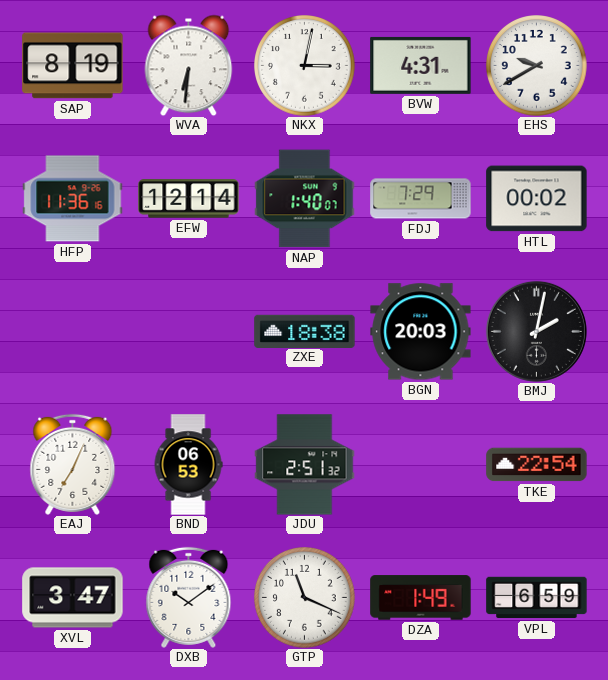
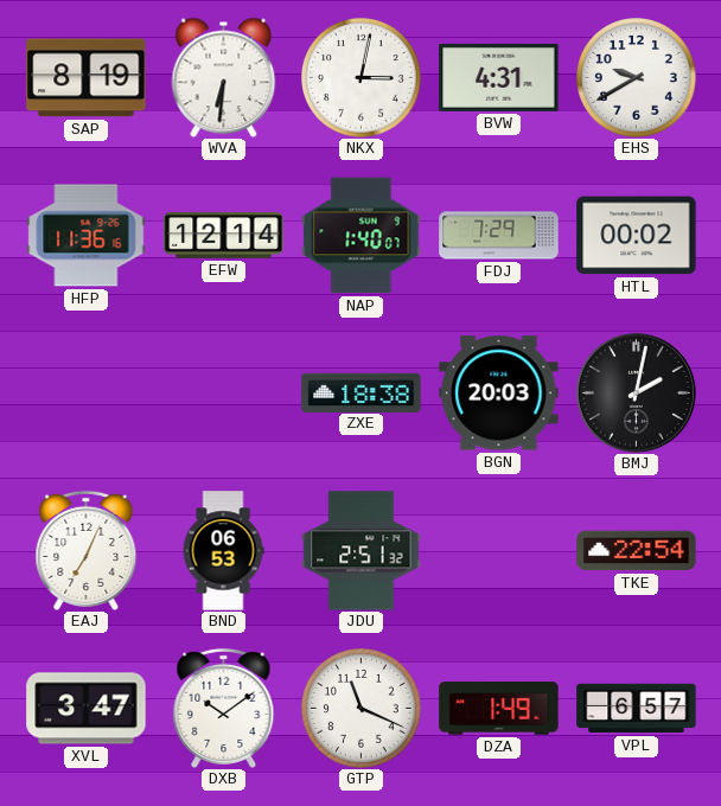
VPL: 6:59 -> 6:57 (637, 709)
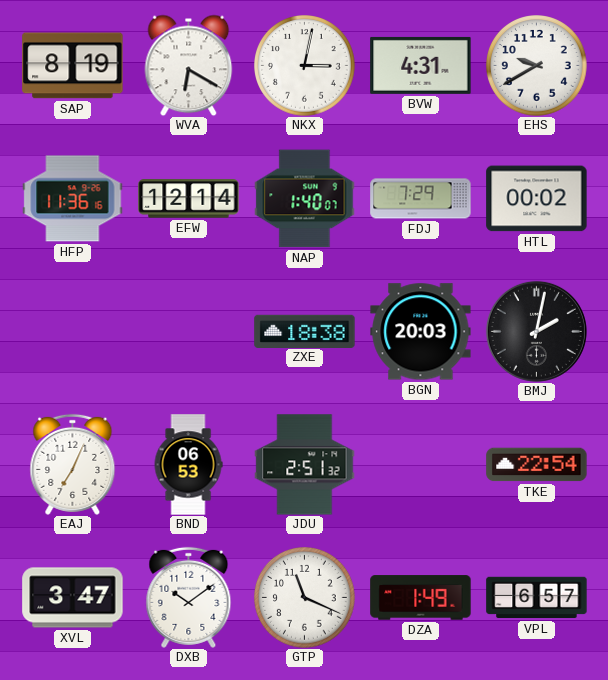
WVA: 6:31 -> 6:20 (189, 65)
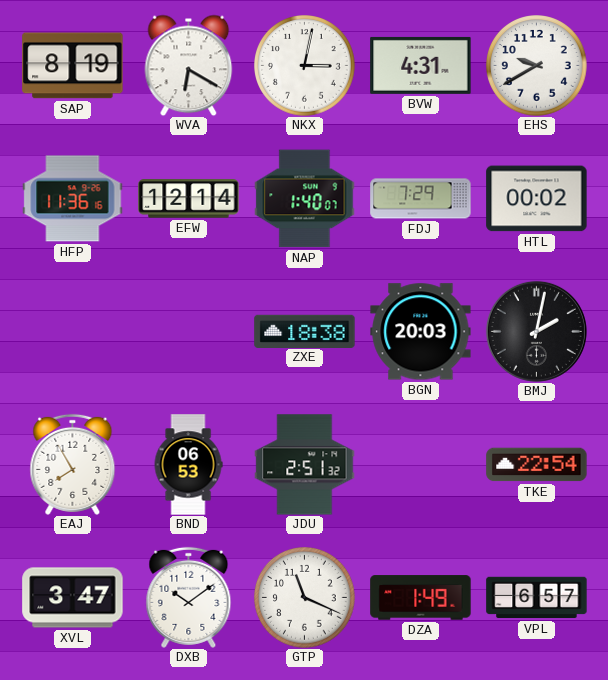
EAJ: 7:04 -> 7:55 (73, 464)
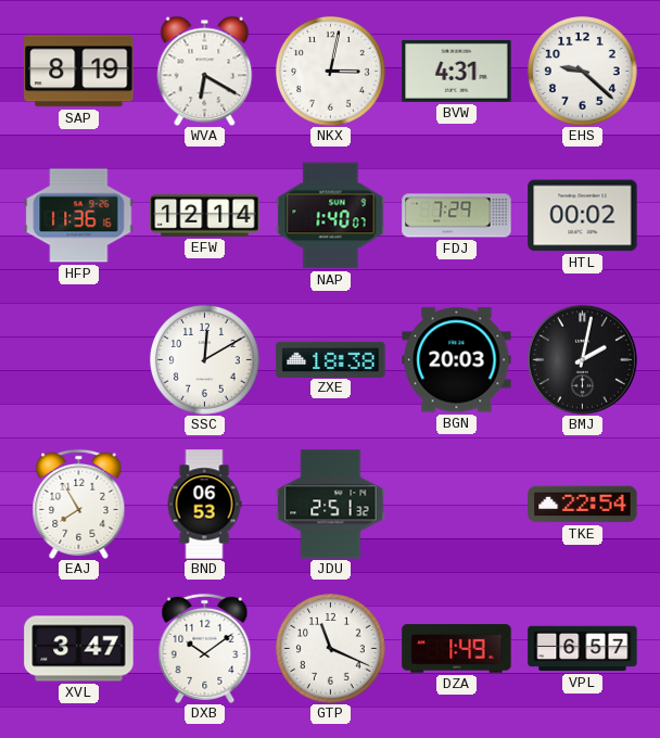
EHS: 9:40 -> 9:22 (583, 72)
SSC: none -> 12:10 (205, 360)
